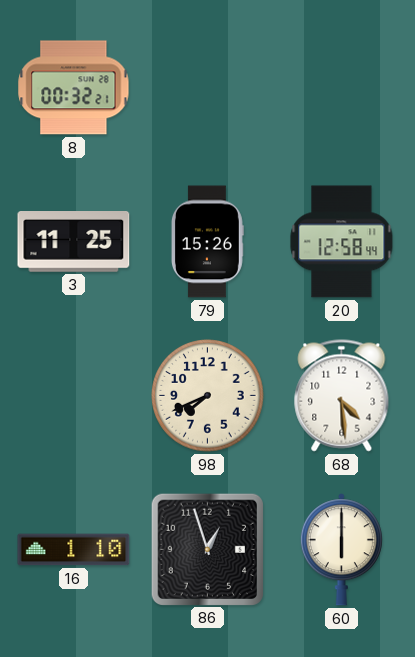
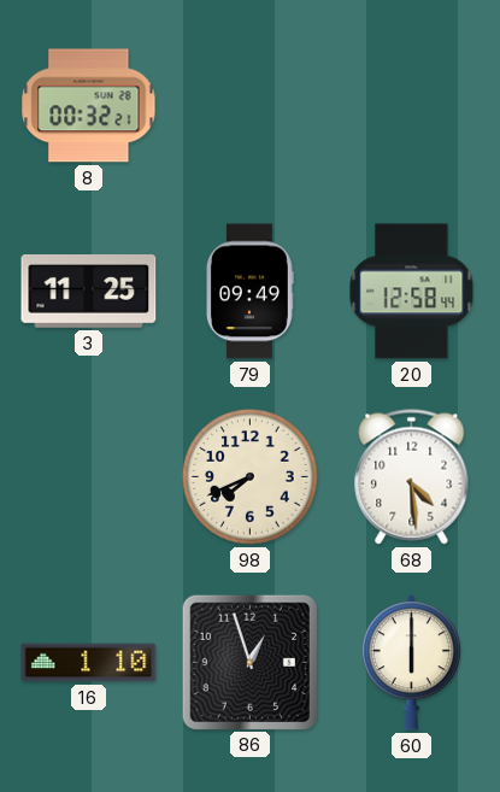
79: 15:26 -> 09:49 (249, 292)
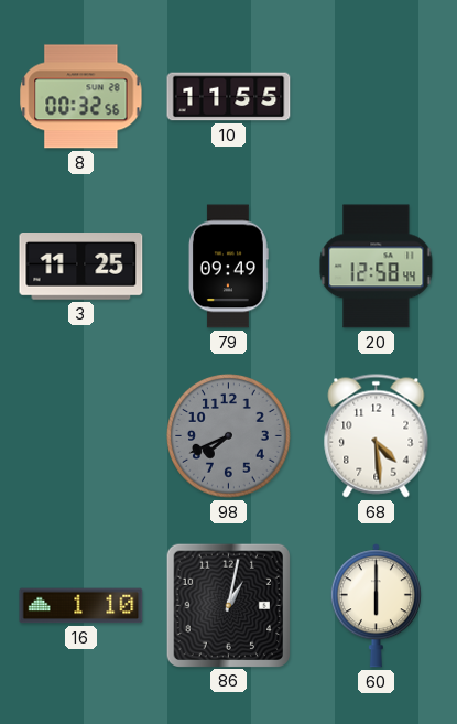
8: 00:32:21 -> 00:32:56 (81, 97)
10: none -> 11:55 (229, 97)
98 dial: cream -> grey (229, 436)
86: 12:57 -> 1:02 (228, 605)
